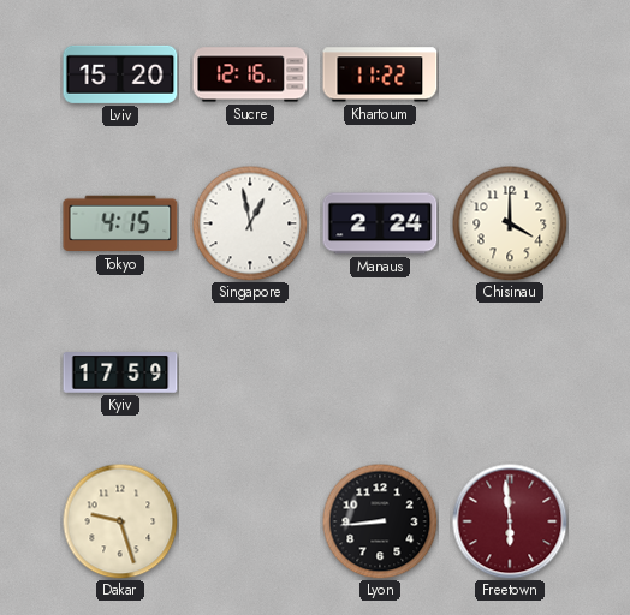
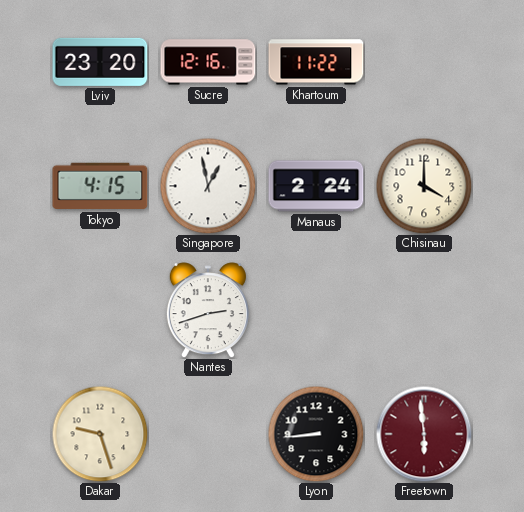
Lviv: 15:20 -> 23:20 (100, 62)
Kyiv: 17:59 -> none (120, 372)
Nantes: none -> 2:42 (208, 310)
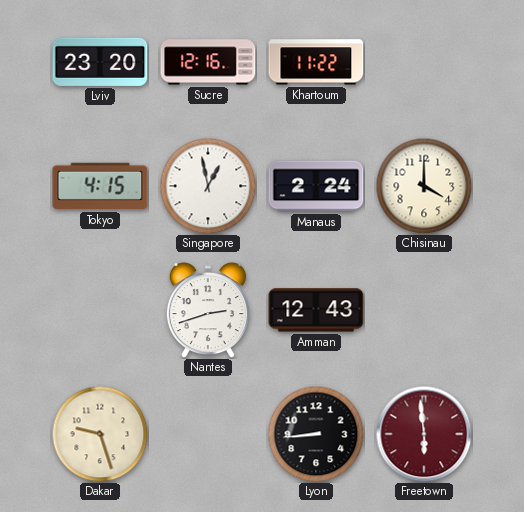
Amman: none -> 12:43 (316, 310)
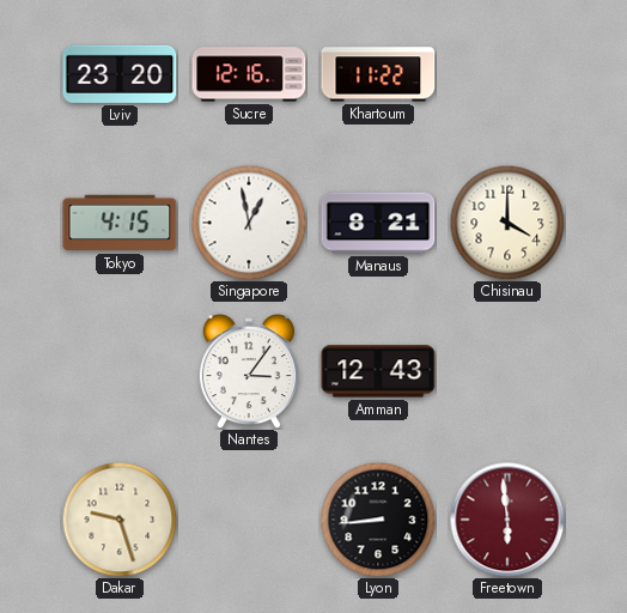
Manaus: 2:24 -> 8:21 (378, 223)
Nantes: 2:42 -> 3:06 (249, 371)
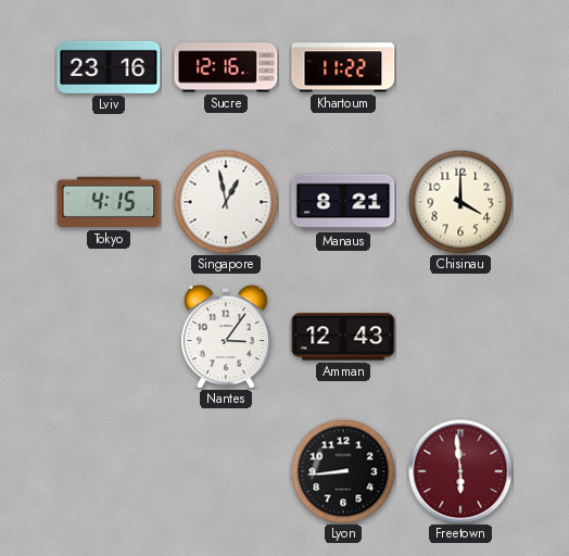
Lviv: 23:20 -> 23:16 (109, 67)
Dakar: 9:27 -> none (120, 520)
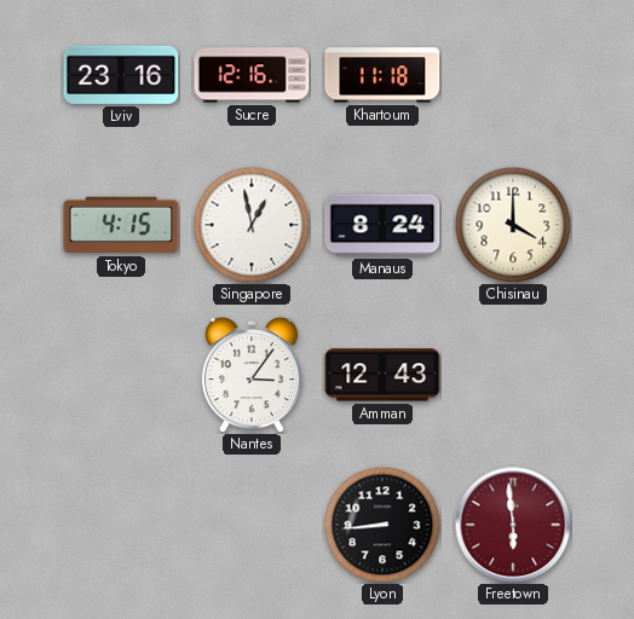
Khartoum: 11:22 -> 11:18 (382, 75)
Manaus: 8:21 -> 8:24 (382, 225)
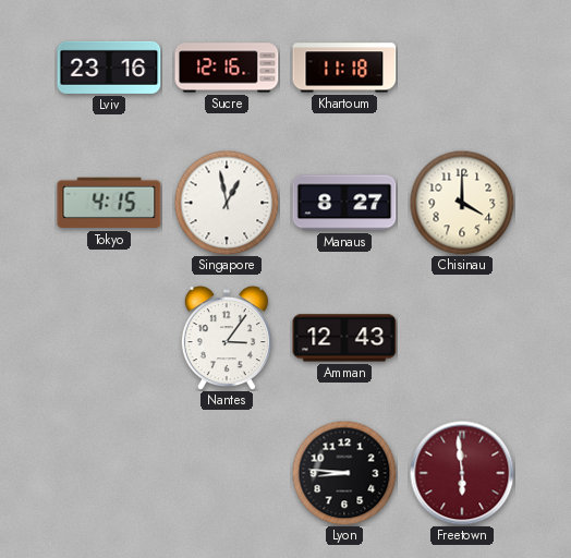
Manaus: 8:24 -> 8:27 (344, 203)
Lyon: 8:44 -> 8:46 (344, 473)
